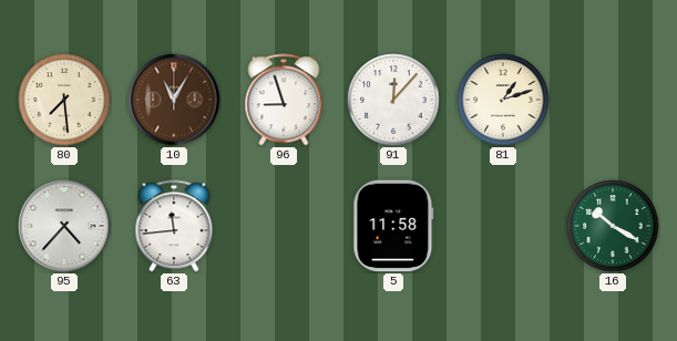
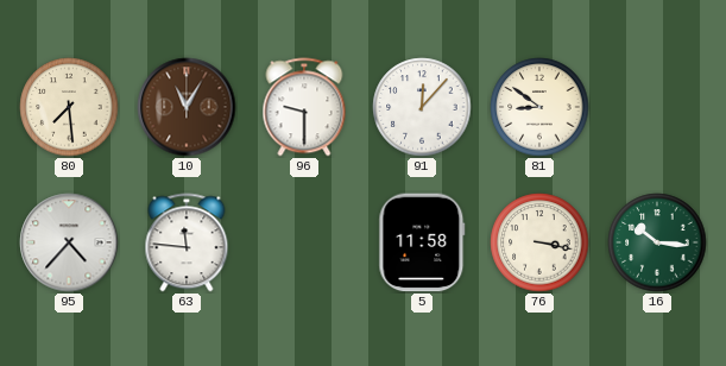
96: 8:57 -> 9:30 (304, 107)
81: 1:12 -> 8:51 (539, 107)
63: 11:44 -> 11:46 (187, 242)
76: none -> 3:17 (539, 242)
16: 10:20 -> 10:16 (657, 242)
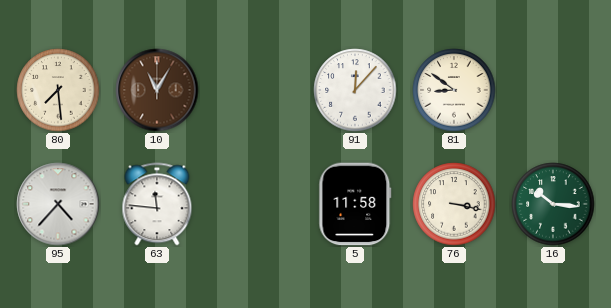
96: 9:30 -> none (304, 107)
